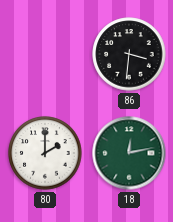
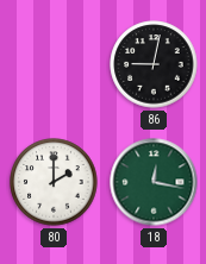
86: 3:31 -> 9:02 (154, 64)
18: 12:13 -> 12:17 (154, 182)
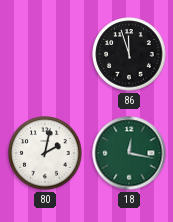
86: 9:02 -> 11:57 (129, 54)
80: 2:00 -> 2:02 (45, 153)
